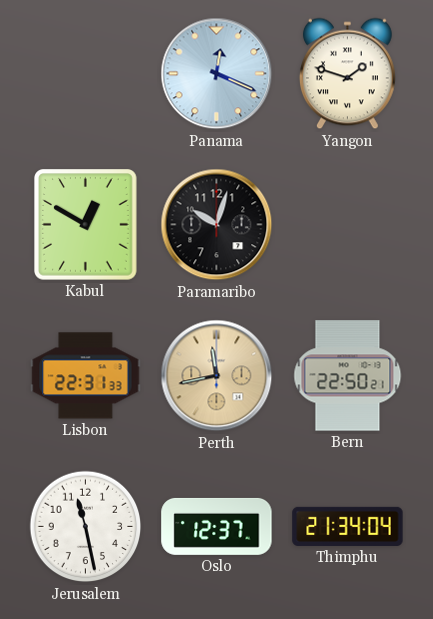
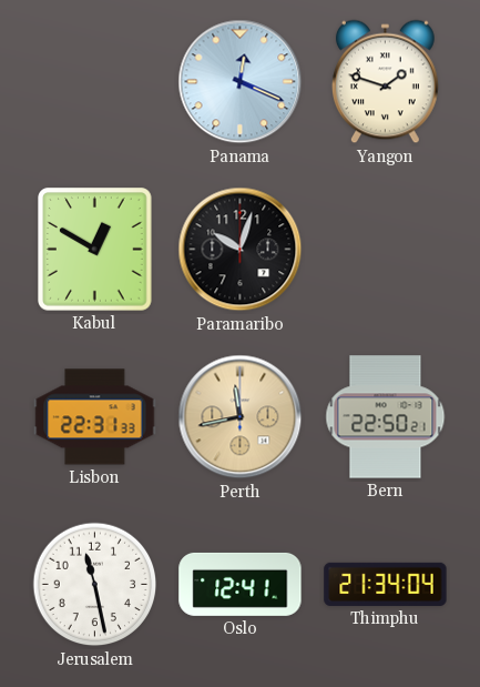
Oslo: 12:37 -> 12:41 (241, 584)
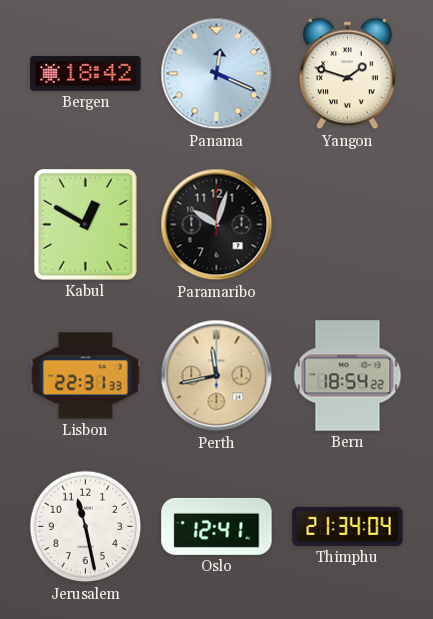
Bergen: none -> 18:42 (86, 74)
Bern: 22:50 -> 18:54 (348, 376)
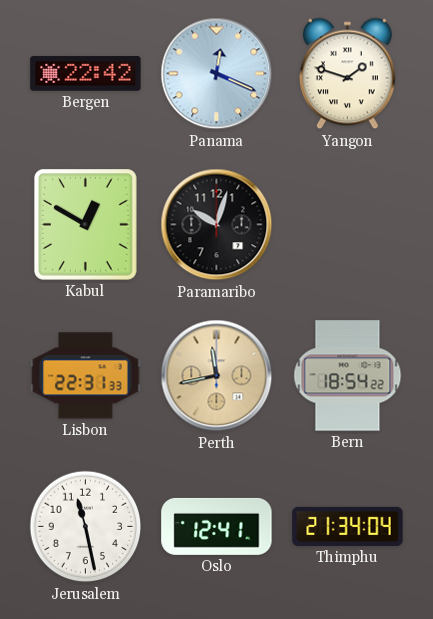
Bergen: 18:42 -> 22:42 (86, 74)
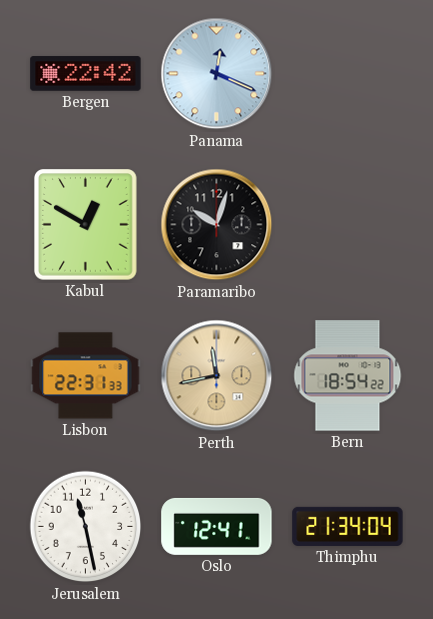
Yangon: 1:48 -> none (348, 74)
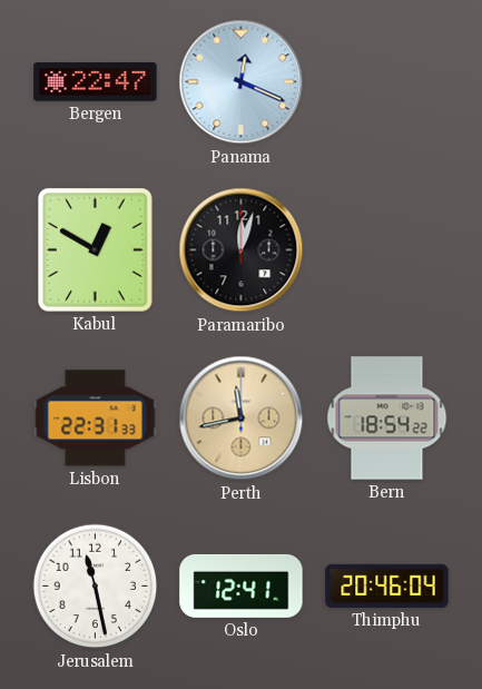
Bergen: 22:42 -> 22:47 (96, 82)
Paramaribo: 10:03 -> 12:03 (242, 250)
Thimphu: 21:34 -> 20:46 (387, 585)
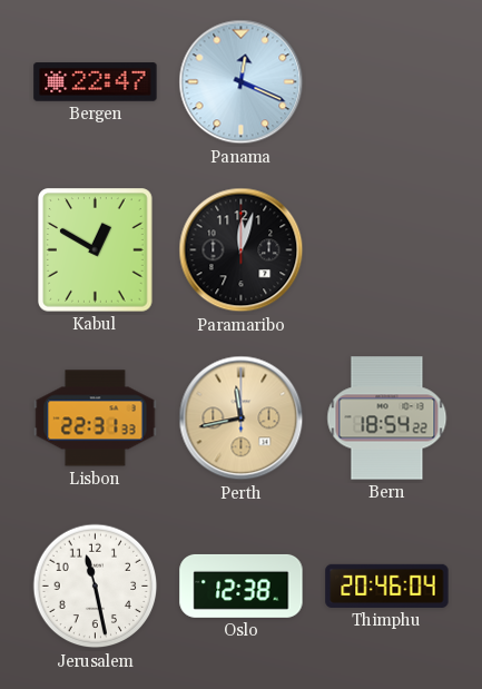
Oslo: 12:41 -> 12:38 (242, 585)
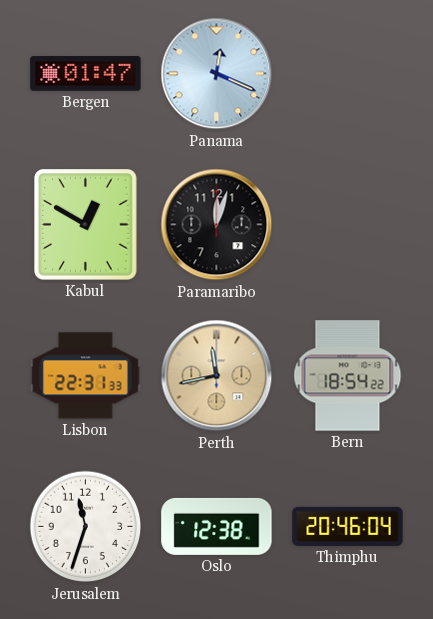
Bergen: 22:47 -> 01:47 (86, 74)
Jerusalem: 11:28 -> 11:33 (86, 527)
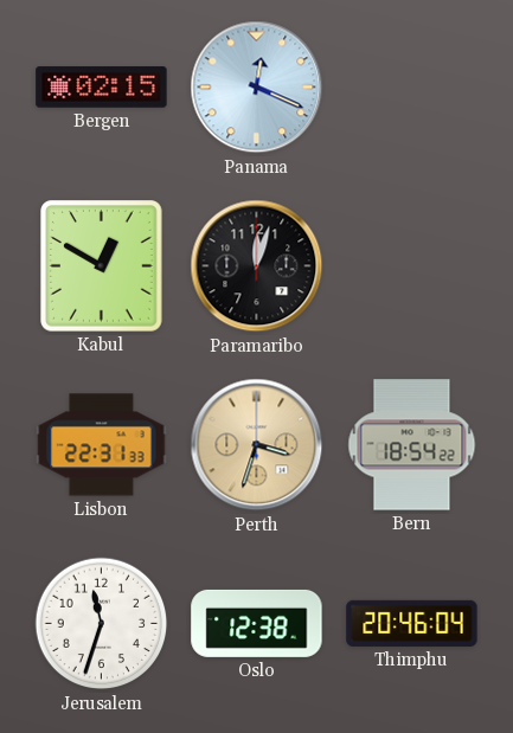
Bergen: 01:47 -> 02:15 (102, 88)
Perth: 11:43 -> 3:33 (257, 445)
